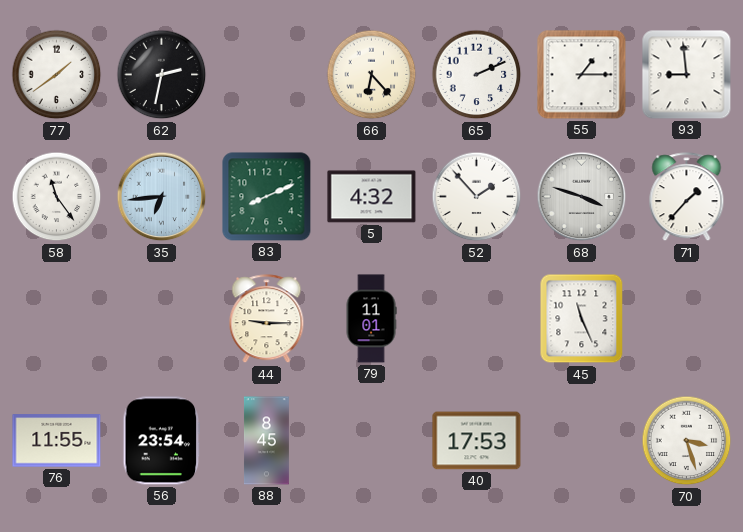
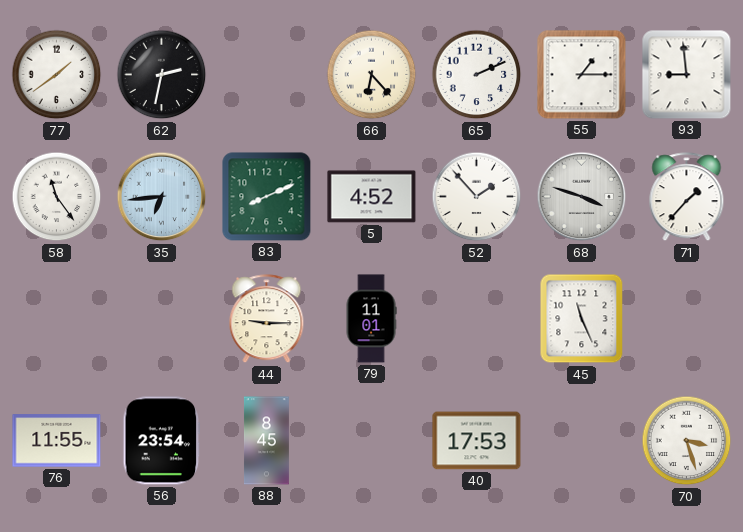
5: 4:32 -> 4:52 (372, 197)
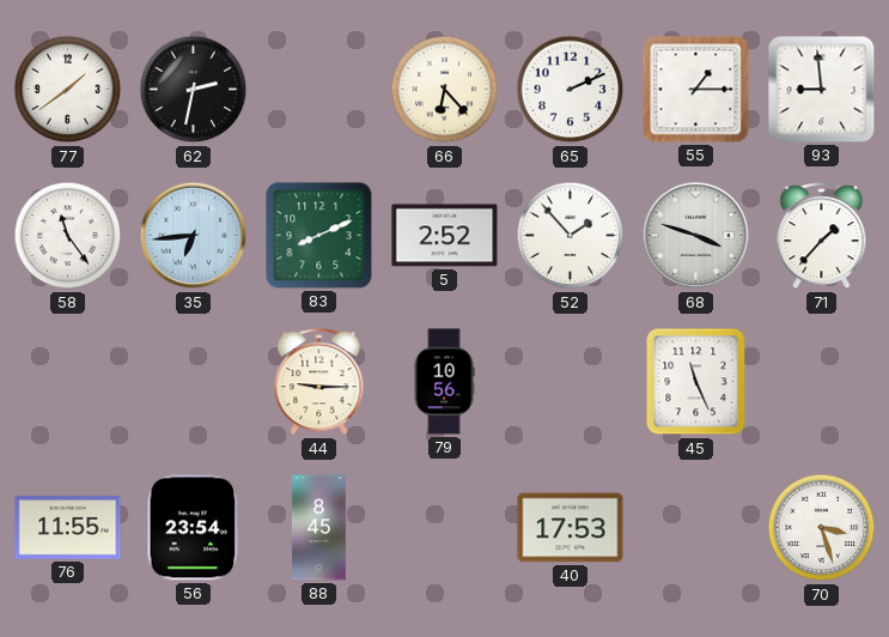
5: 4:52 -> 2:52 (445, 236)
79: 11:01 -> 10:56 (444, 382)
